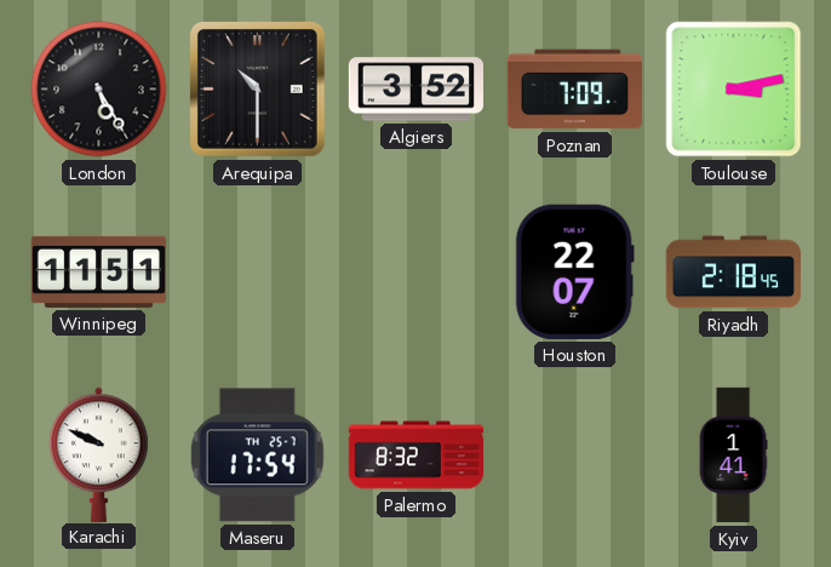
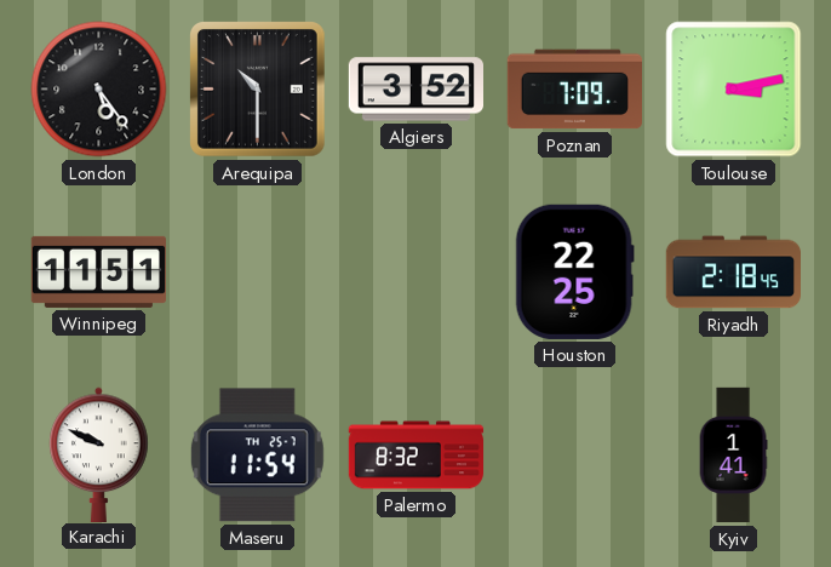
London: 5:25 -> 5:24 (99, 90)
Houston: 22:07 -> 22:25 (574, 271)
Maseru: 17:54 -> 11:54 (257, 456)
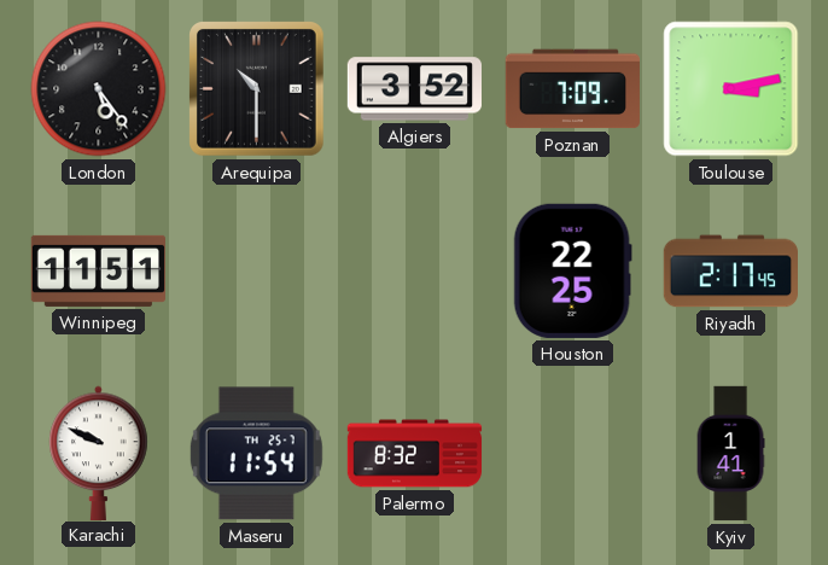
Riyadh: 2:18 -> 2:17 (730, 272)
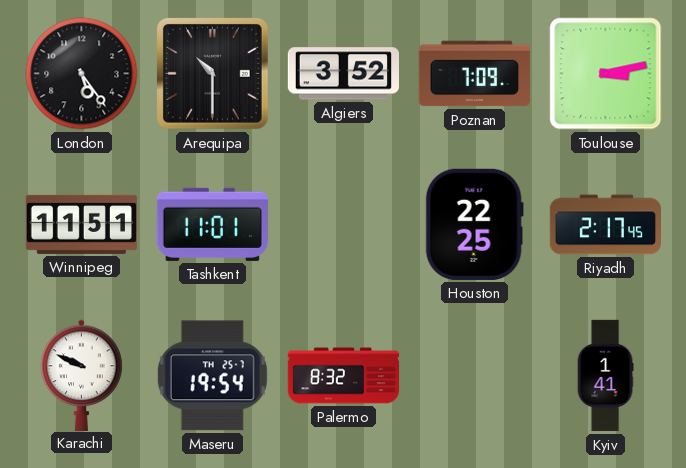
Tashkent: none -> 11:01 (212, 224)
Maseru: 11:54 -> 19:54 (212, 376)
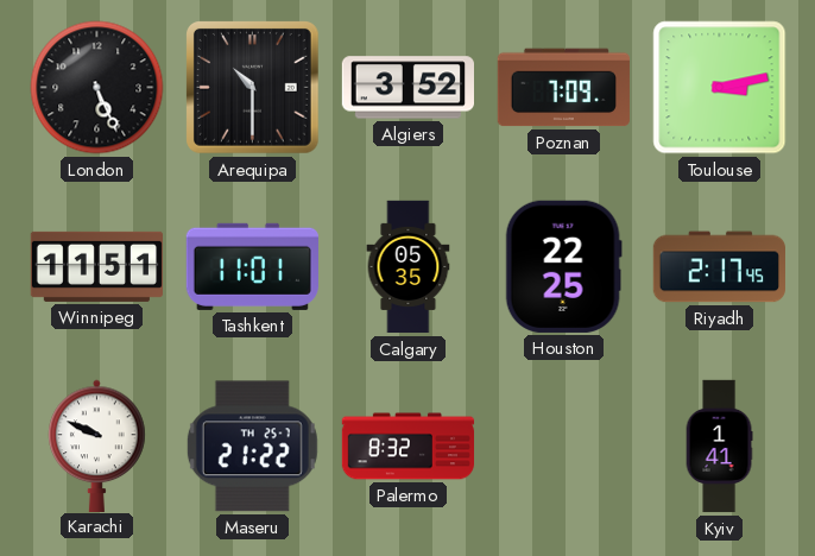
London: 5:24 -> 5:26 (97, 88)
Calgary: none -> 05:35 (409, 267)
Maseru: 19:54 -> 21:22 (252, 447)
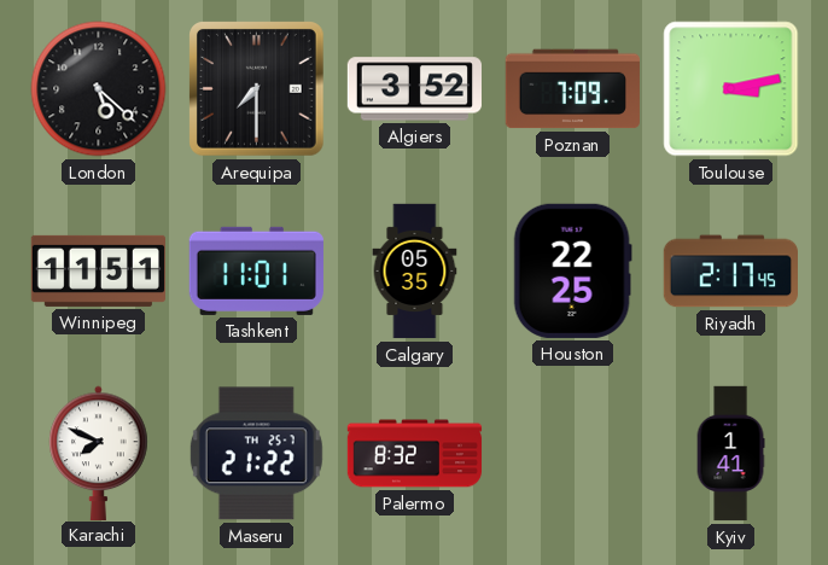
London: 5:26 -> 5:22 (99, 89)
Arequipa: 10:30 -> 7:30 (257, 89)
Karachi: 9:49 -> 7:49 (99, 453)
